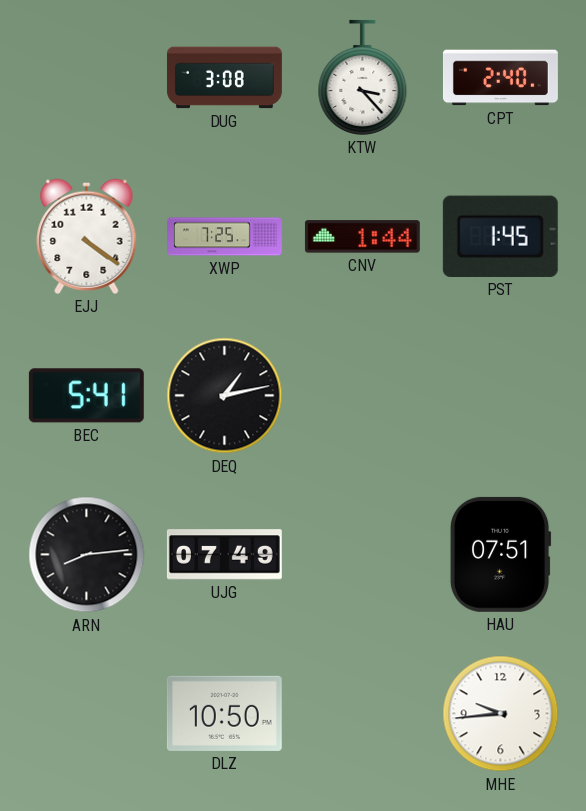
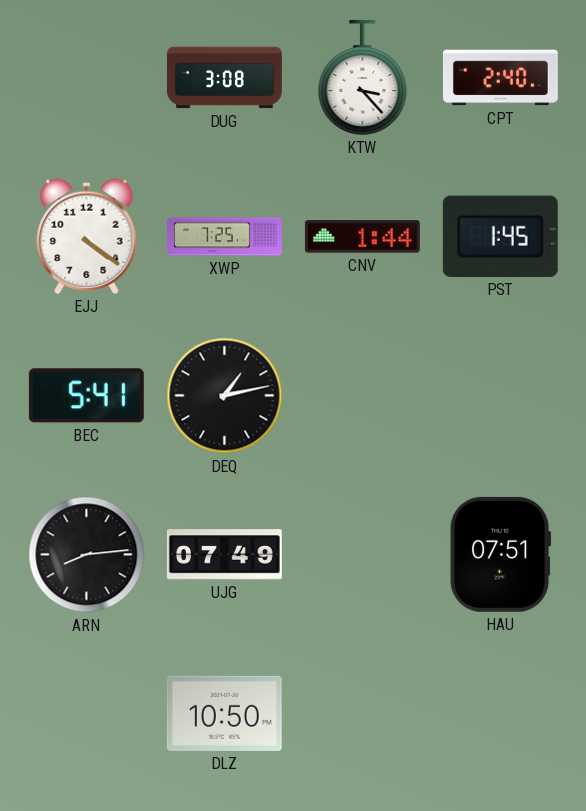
MHE: 9:44 -> none (501, 714)
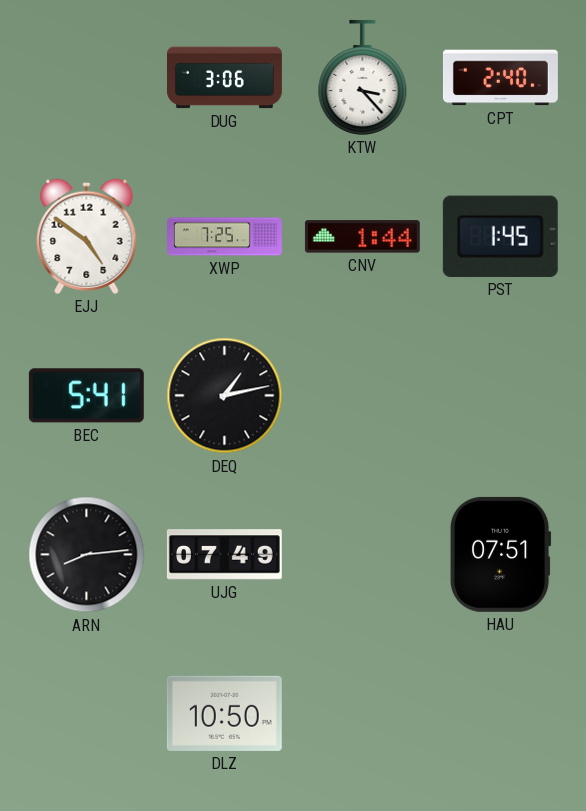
DUG: 3:08 -> 3:06 (224, 78)
EJJ: 4:21 -> 4:51 (87, 236)
